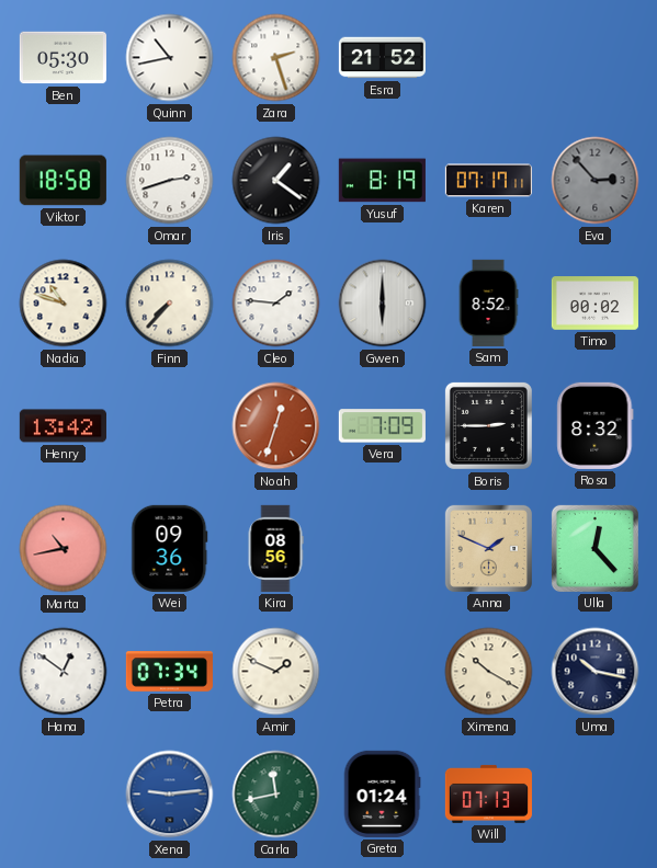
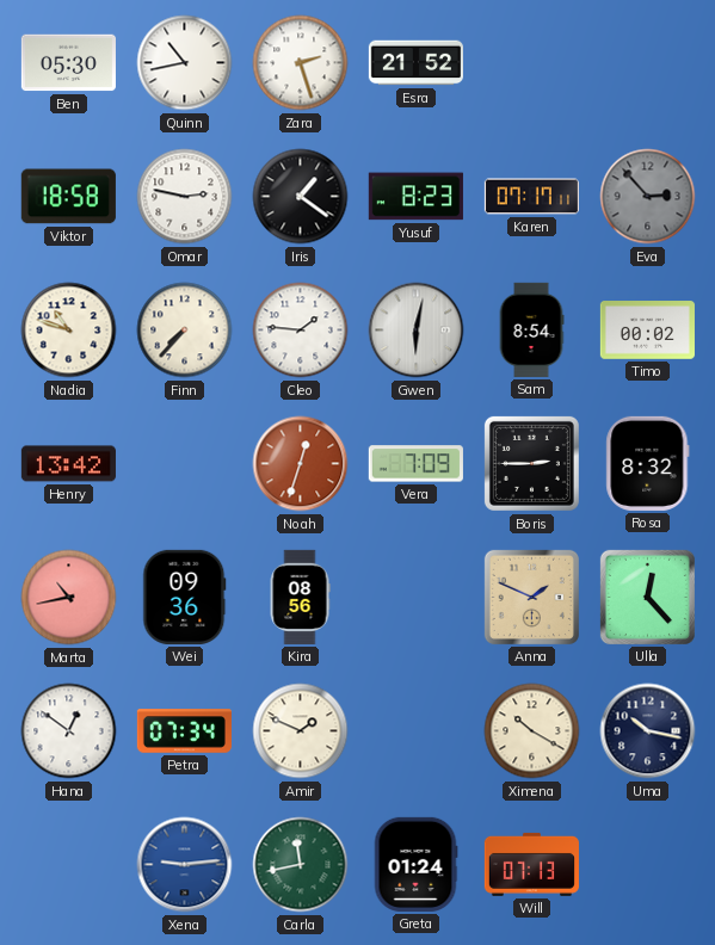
Omar: 2:42 -> 2:47 (185, 197)
Yusuf: 8:19 -> 8:23 (415, 197)
Gwen: 6:00 -> 6:02 (417, 331)
Sam: 8:52 -> 8:54 (531, 329)
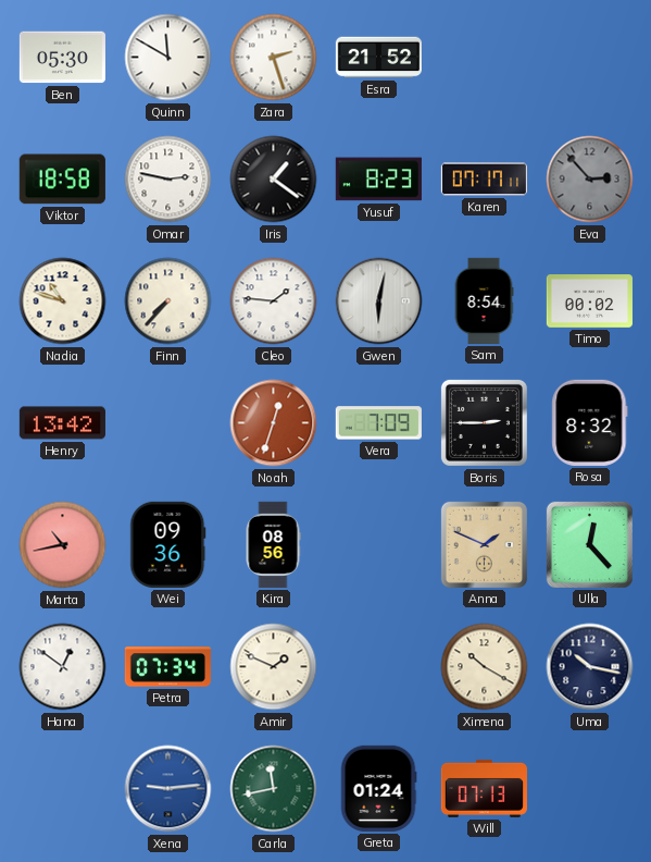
Quinn: 10:43 -> 11:50 (168, 58)
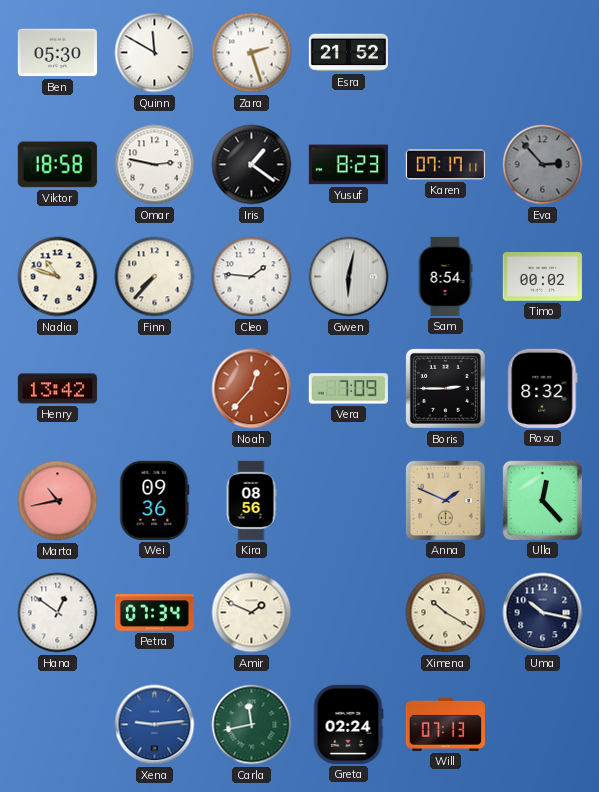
Noah: 12:33 -> 12:37 (252, 389)
Greta: 01:24 -> 02:24 (348, 724)
